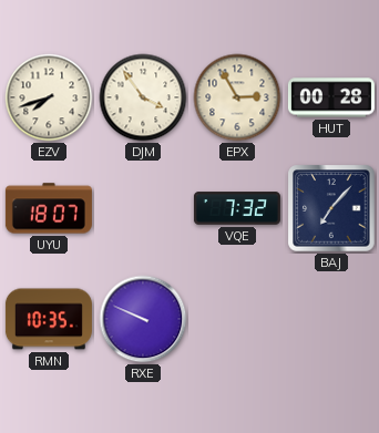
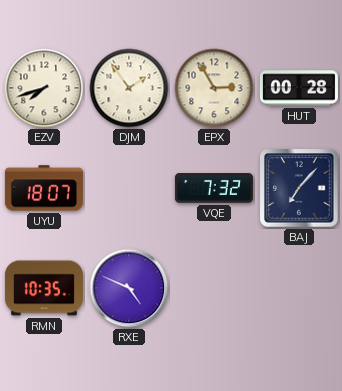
DJM: 3:54 -> 1:54 (129, 88)
RXE: 9:49 -> 4:49 (129, 288)
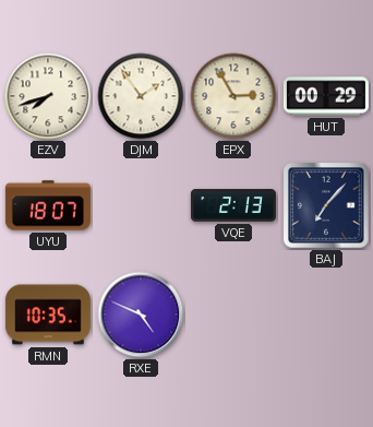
HUT: 00:28 -> 00:29 (326, 96)
VQE: 7:32 -> 2:13 (233, 205)
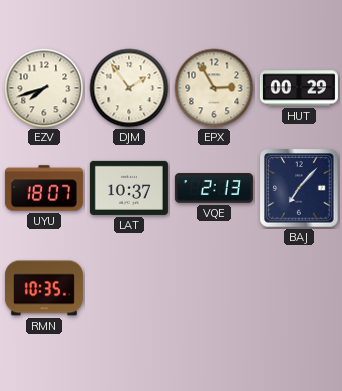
LAT: none -> 10:37 (129, 188)
RXE: 4:49 -> none (141, 315)
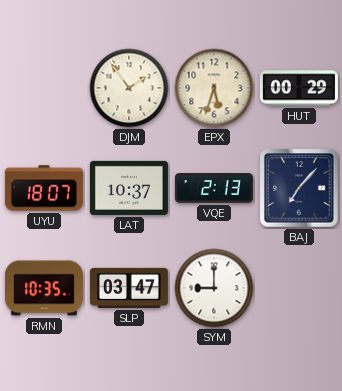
EZV: 7:42 -> none (44, 88)
EPX: 2:55 -> 5:33 (214, 88)
SLP: none -> 03:47 (129, 288)
SYM: none -> 9:00 (214, 288)
